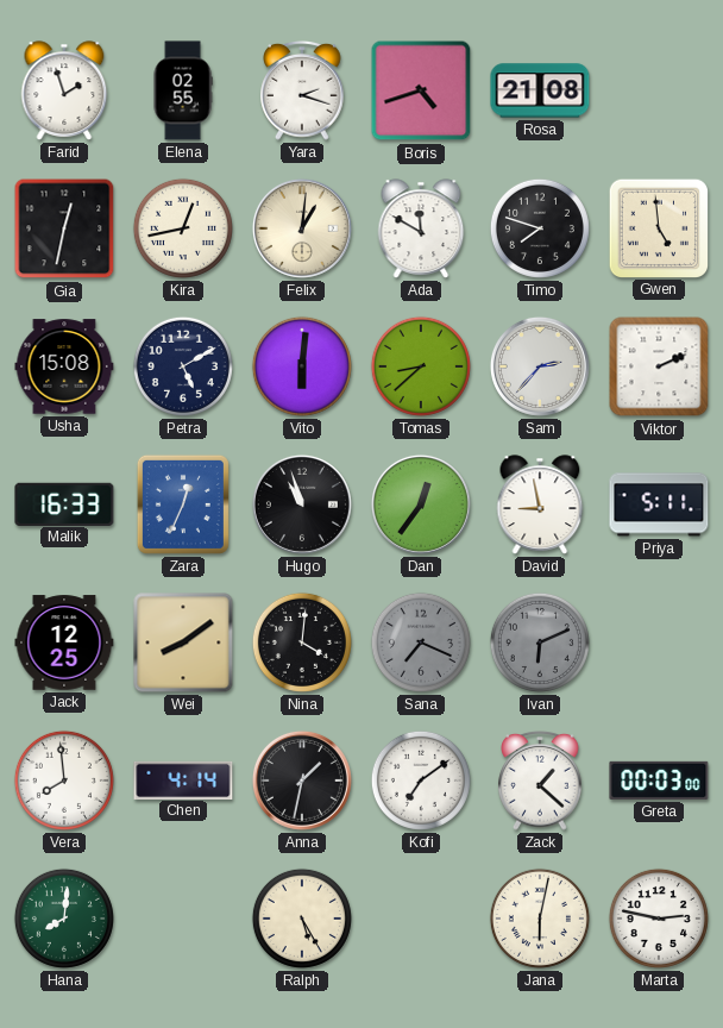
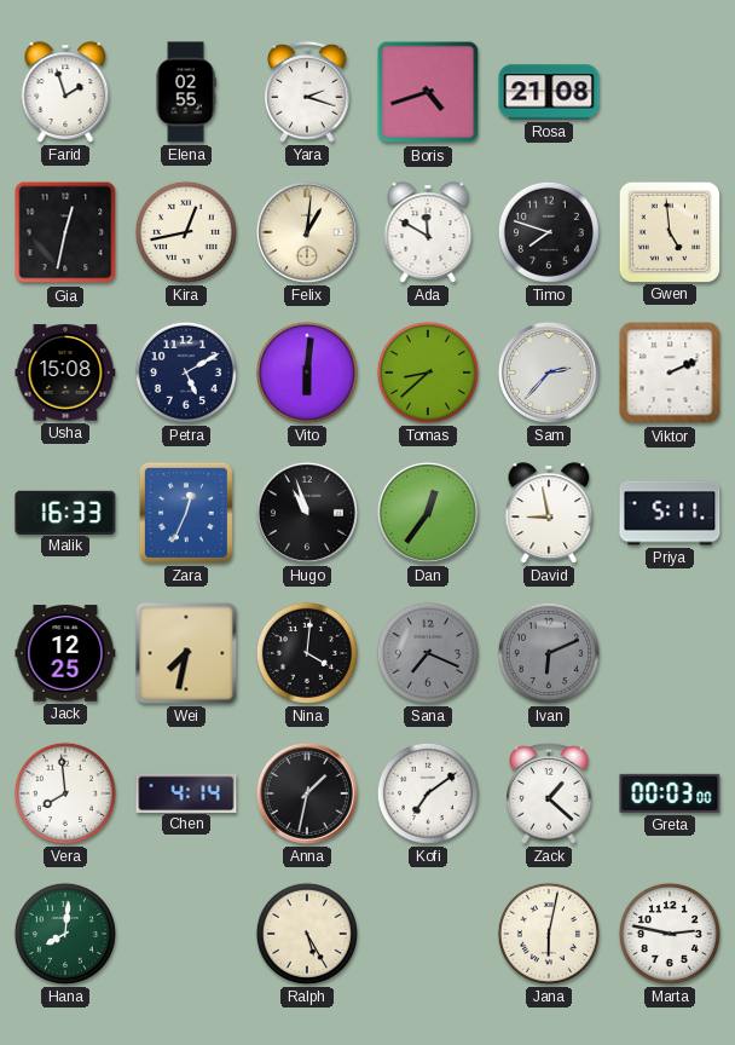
Wei: 8:09 -> 7:32 (186, 653)
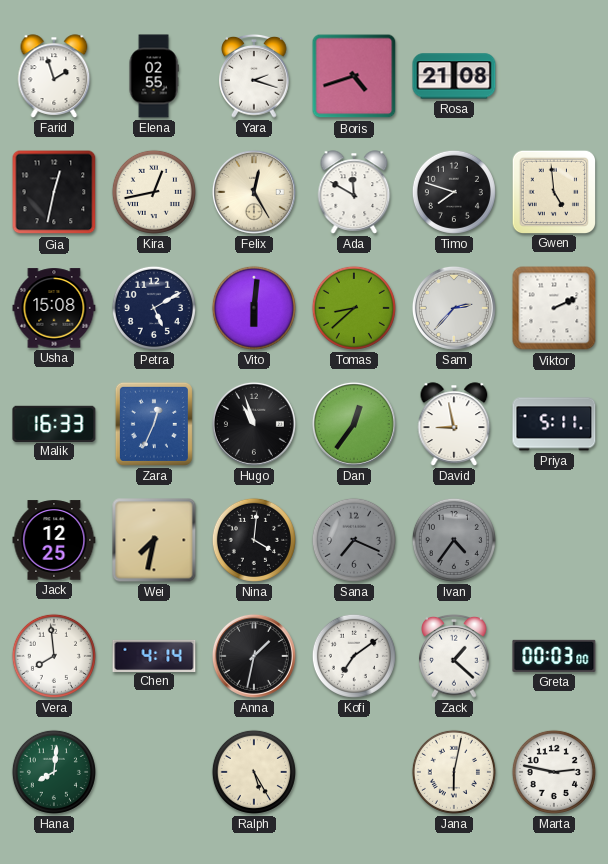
Felix: 1:01 -> 12:25 (254, 192)
Ivan: 6:11 -> 4:36 (454, 540)
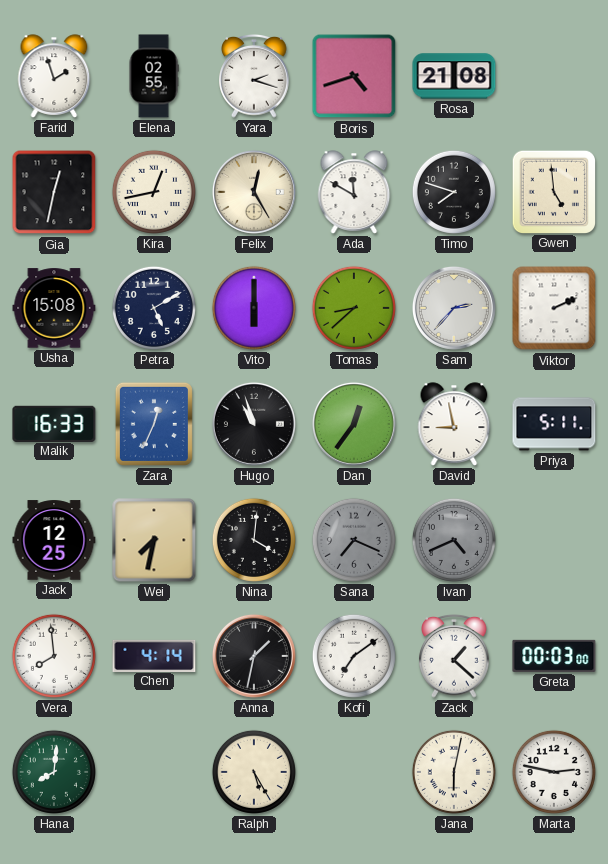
Vito: 6:01 -> 6:00 (254, 308)
Ivan: 4:36 -> 4:41 (454, 540)
